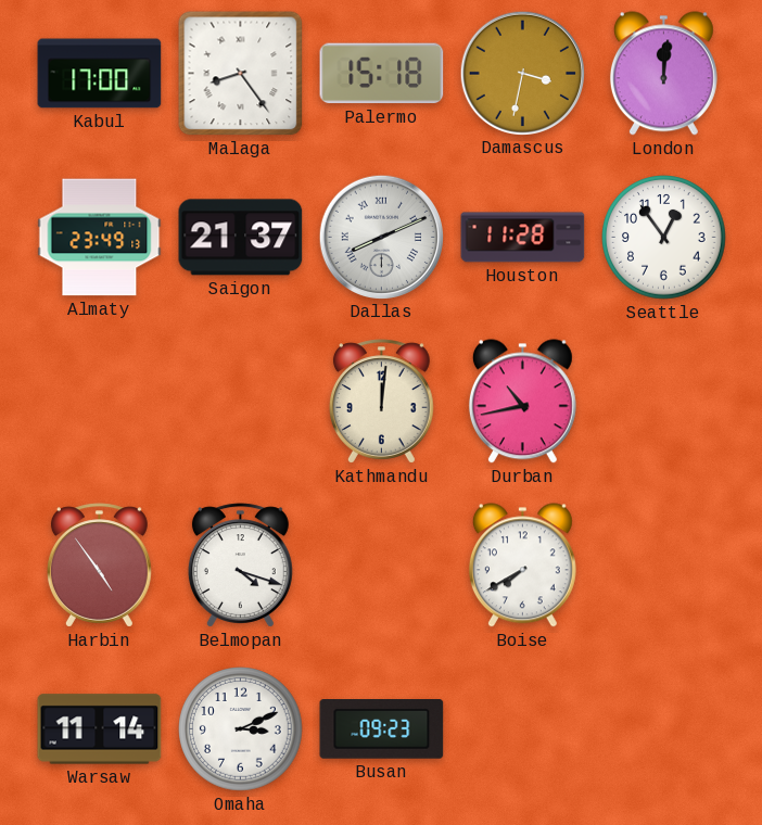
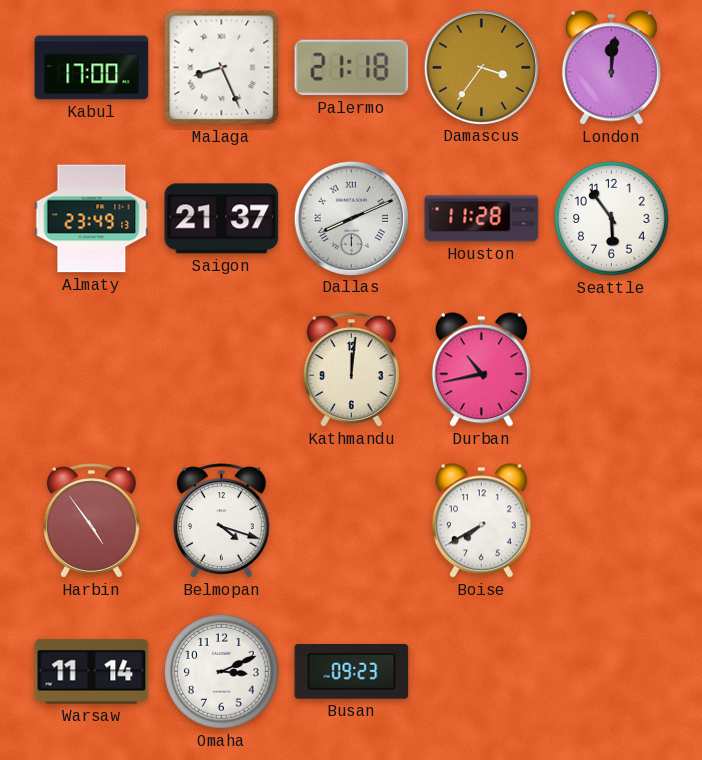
Malaga: 8:24 -> 8:26 (222, 68)
Palermo: 15:18 -> 21:18 (352, 68)
Damascus: 3:32 -> 3:36 (481, 67)
Seattle: 12:54 -> 5:54 (612, 219)
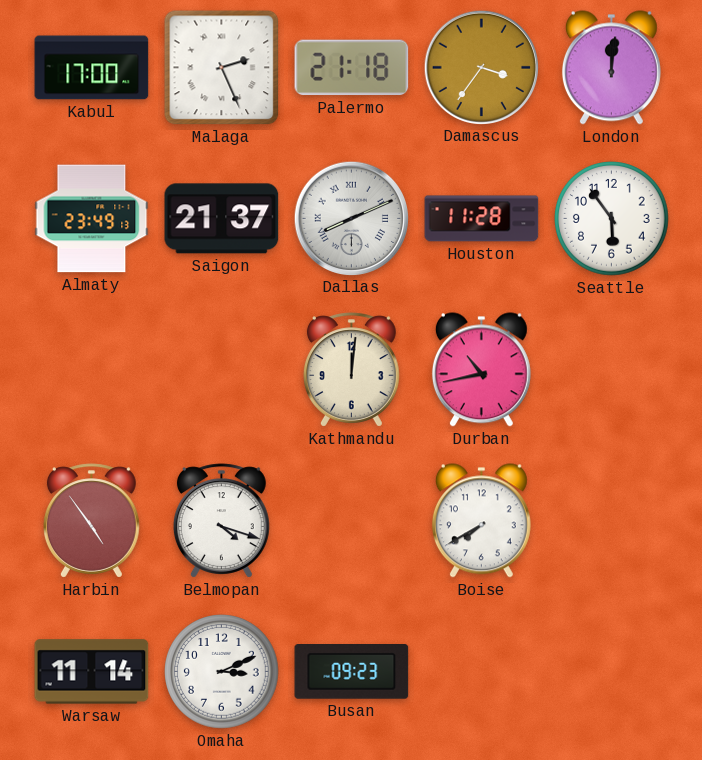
Malaga: 8:26 -> 2:26 (222, 68)
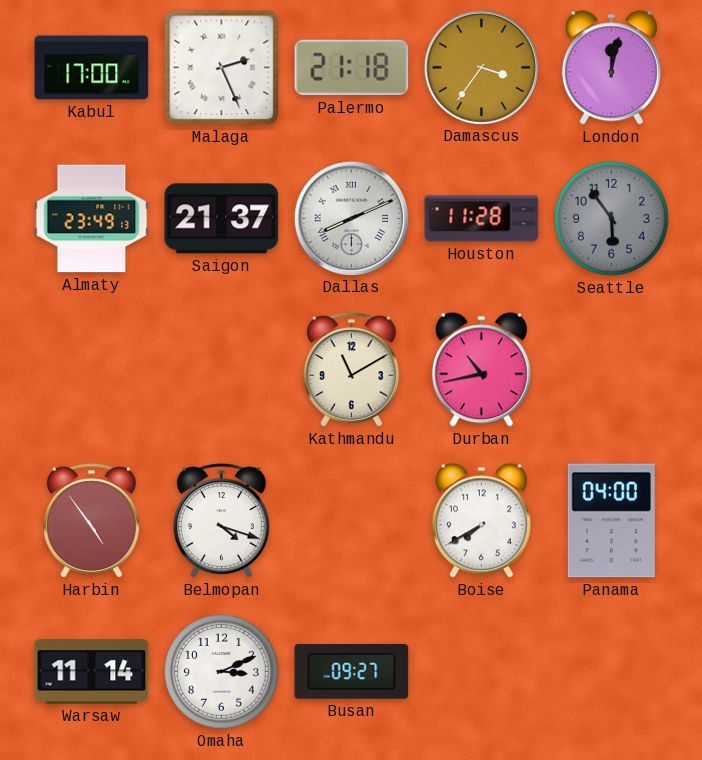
London: 12:01 -> 12:02 (611, 68)
Seattle dial: white -> grey (612, 219)
Kathmandu: 12:01 -> 11:10 (351, 370)
Panama: none -> 04:00 (611, 521)
Busan: 09:23 -> 09:27 (352, 672)
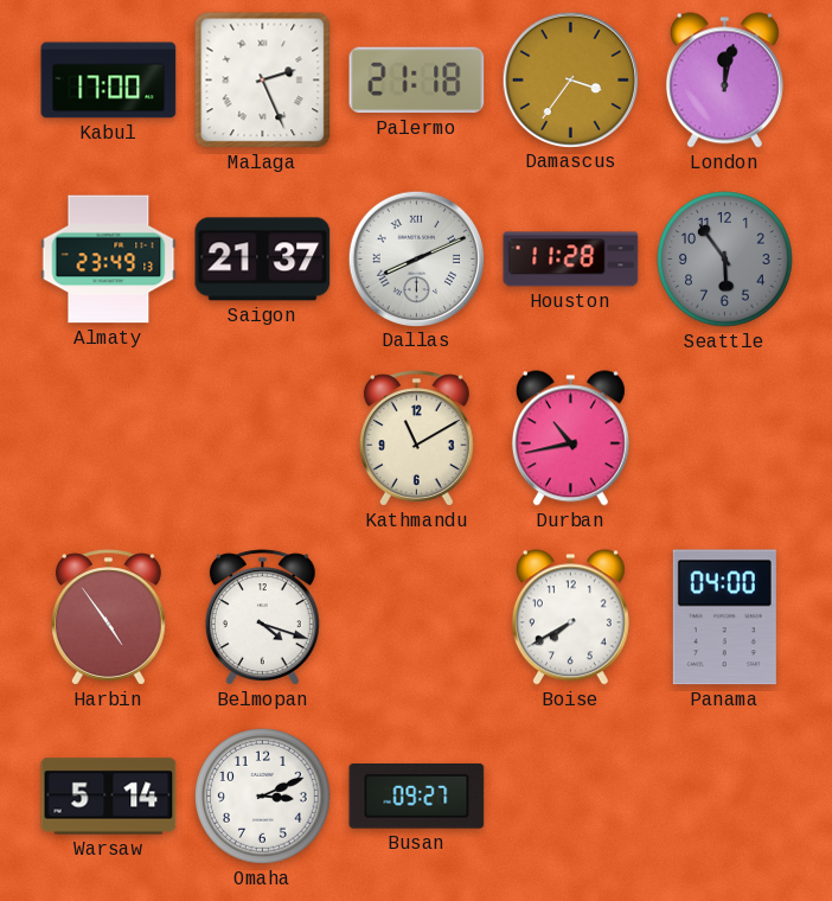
Warsaw: 11:14 -> 5:14 (109, 797)
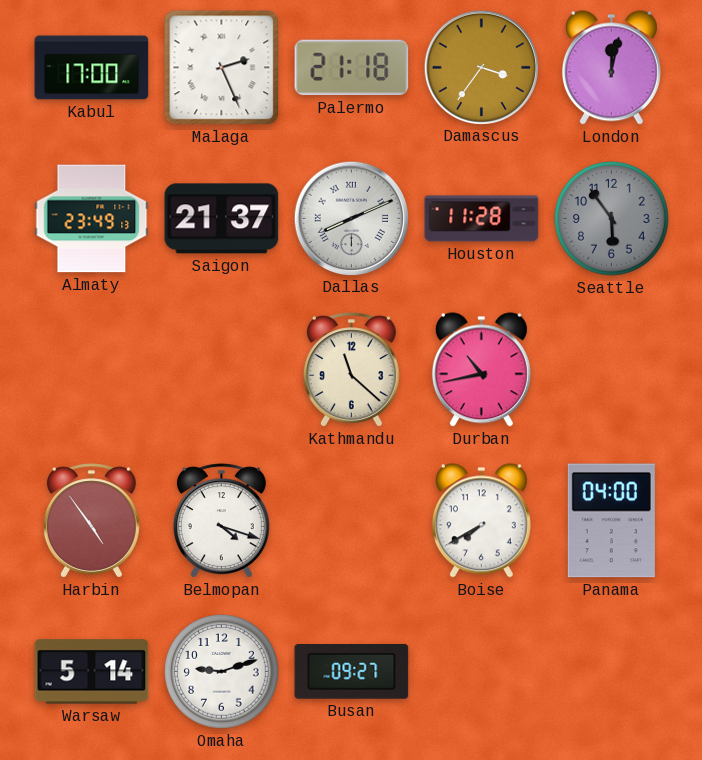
Kathmandu: 11:10 -> 11:22 (351, 370)
Omaha: 3:11 -> 9:12 (222, 672)
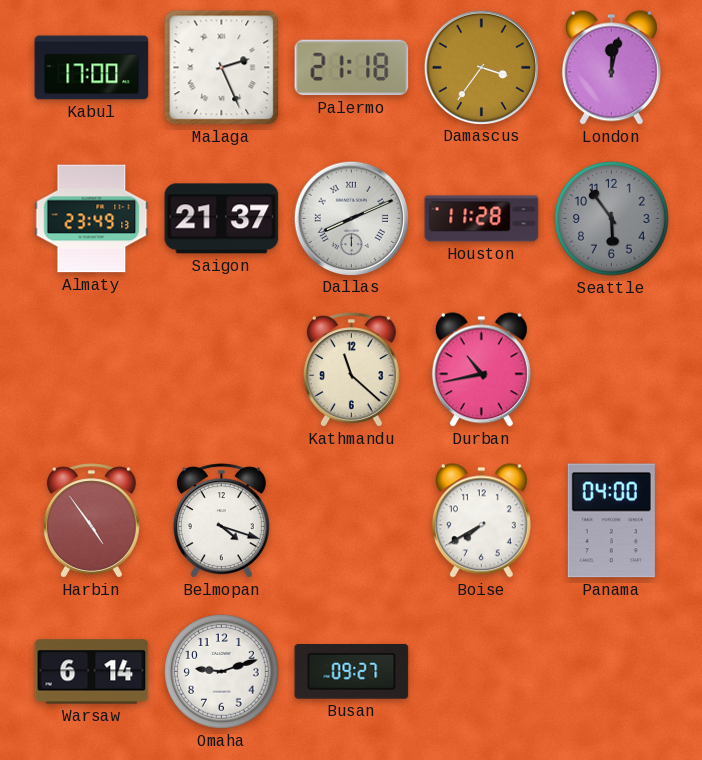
Warsaw: 5:14 -> 6:14 (92, 672)
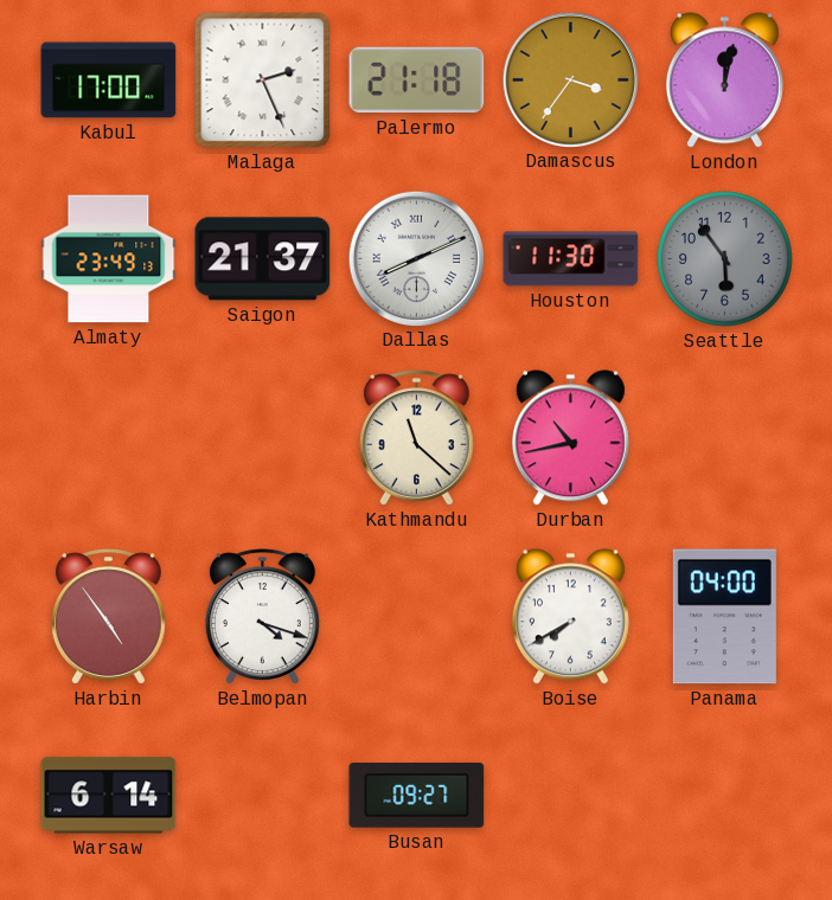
Houston: 11:28 -> 11:30 (571, 259)
Omaha: 9:12 -> none (222, 672)
